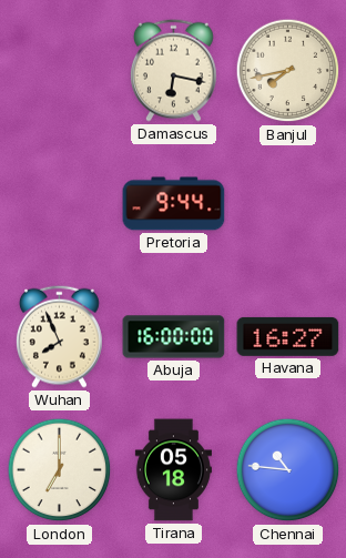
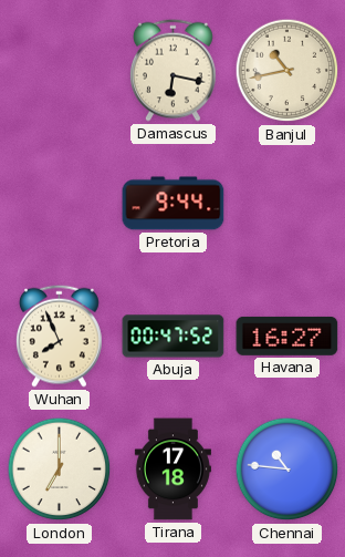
Banjul: 7:43 -> 10:43 (287, 71)
Abuja: 16:00 -> 00:47 (174, 337)
Tirana: 05:18 -> 17:18 (172, 470)
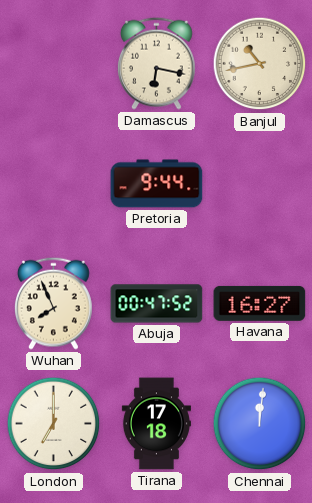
Chennai: 10:46 -> 12:01 (260, 424)
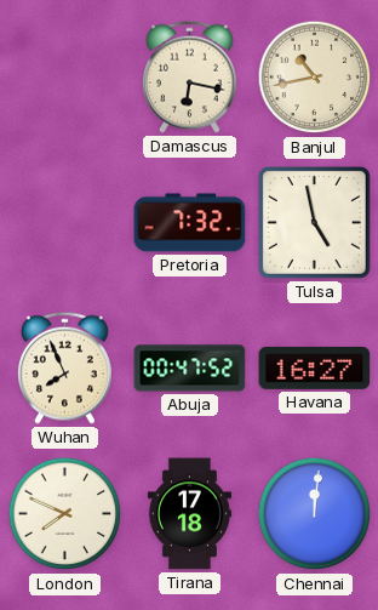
Pretoria: 9:44 -> 7:32 (190, 223)
Tulsa: none -> 4:58 (314, 222)
London: 7:00 -> 7:49 (65, 514)
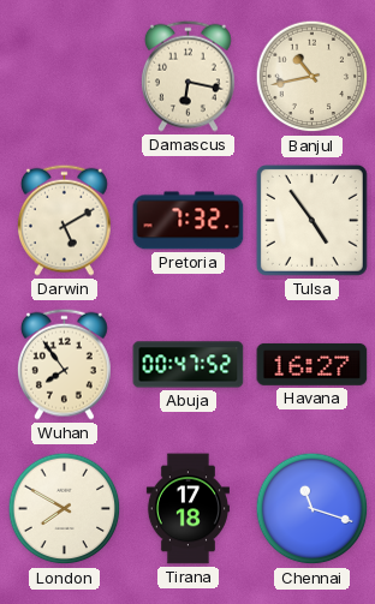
Darwin: none -> 5:10 (65, 220)
Tulsa: 4:58 -> 4:54 (311, 220)
Wuhan: 7:56 -> 7:54 (65, 364)
London: 7:49 -> 7:50 (65, 509)
Chennai: 12:01 -> 11:18 (312, 509)
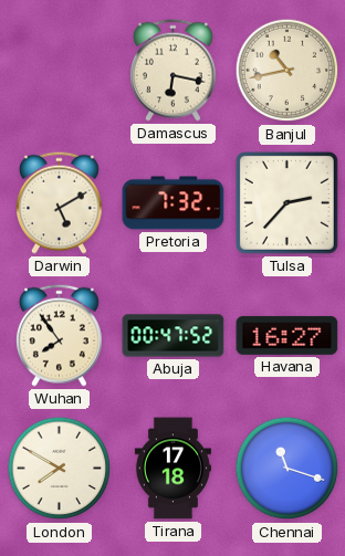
Tulsa: 4:54 -> 2:37 (286, 202)
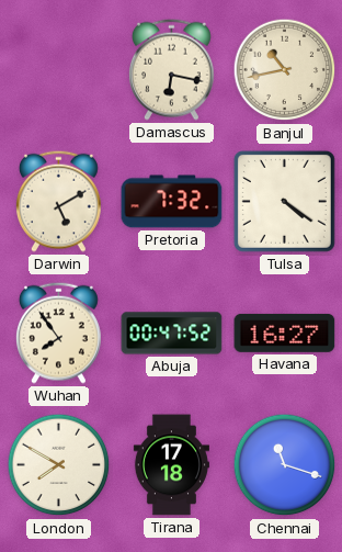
Tulsa: 2:37 -> 4:21 (284, 201)
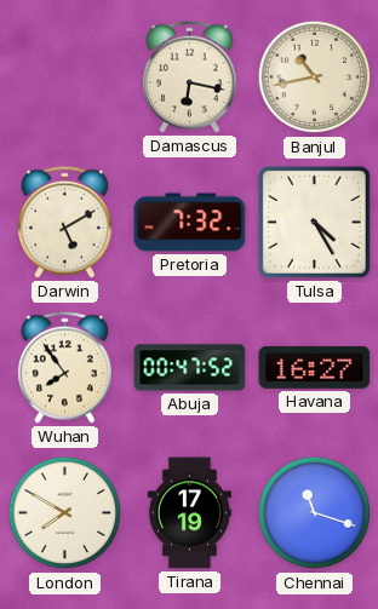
Tulsa: 4:21 -> 4:25 (314, 222)
Tirana: 17:18 -> 17:19 (189, 513)
